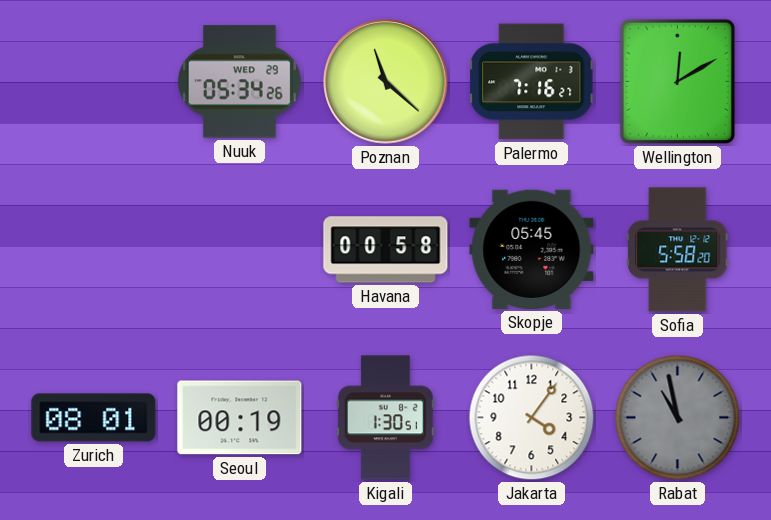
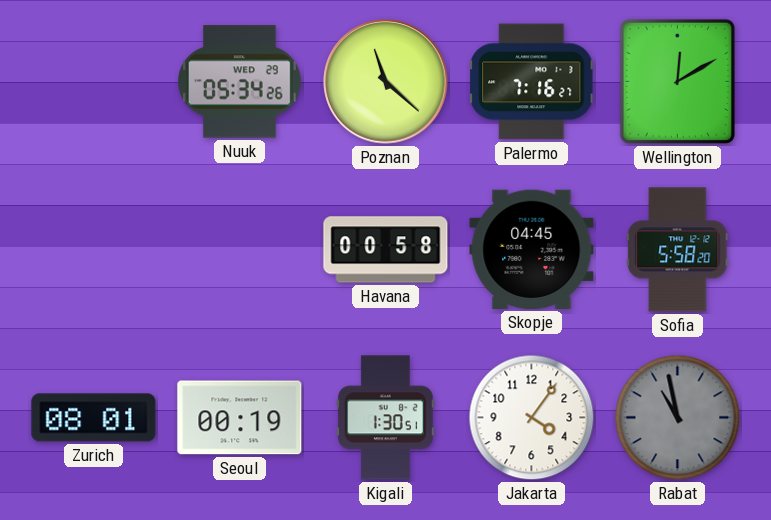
Skopje: 05:45 -> 04:45 (532, 249)
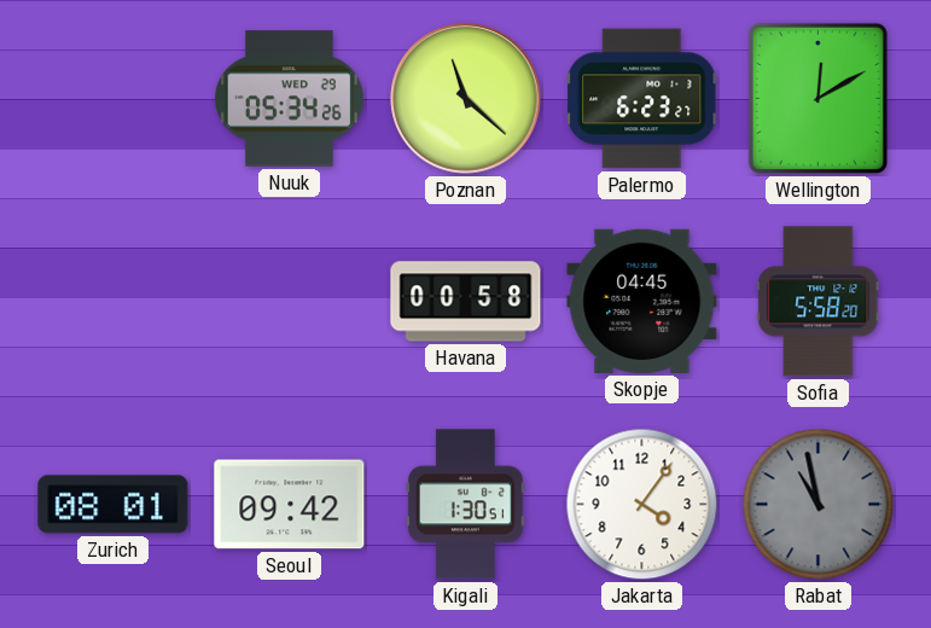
Palermo: 7:16 -> 6:23 (642, 99)
Seoul: 00:19 -> 09:42 (290, 505)
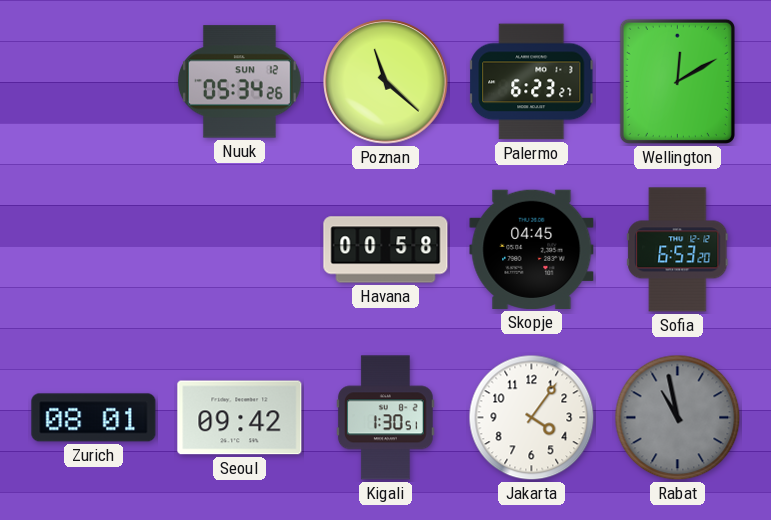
Nuuk date: WED 29 -> SUN 12 (239, 82)
Sofia: 5:58 -> 6:53 (678, 250)
